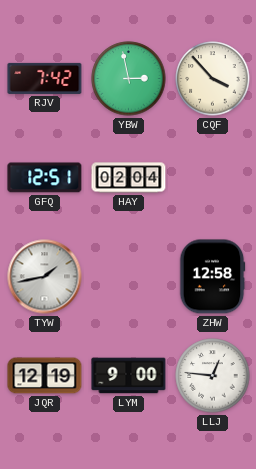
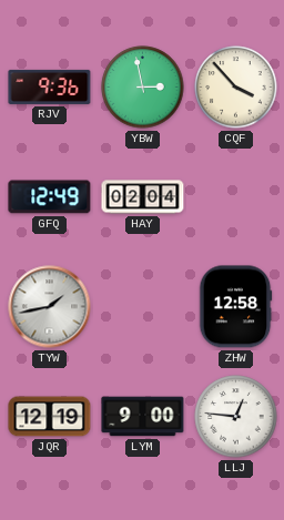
RJV: 7:42 -> 9:36 (50, 86)
GFQ: 12:51 -> 12:49 (50, 197)
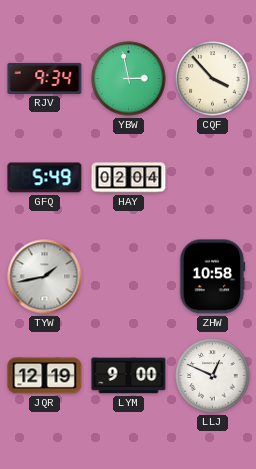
RJV: 9:36 -> 9:34 (45, 78)
GFQ: 12:49 -> 5:49 (45, 178)
ZHW: 12:58 -> 10:58 (212, 277)
LLJ: 12:46 -> 12:49 (213, 376)
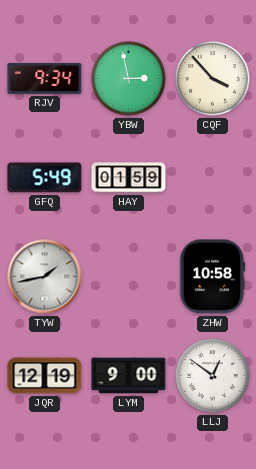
HAY: 02:04 -> 01:59 (129, 178)
LLJ: 12:49 -> 12:51 (213, 376)
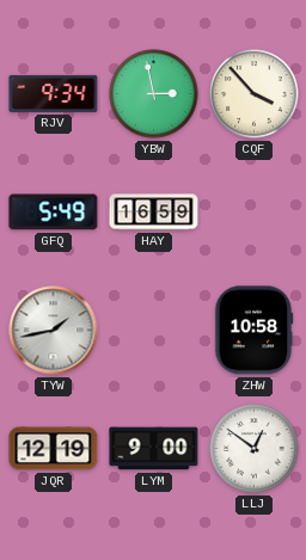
HAY: 01:59 -> 16:59 (154, 213)
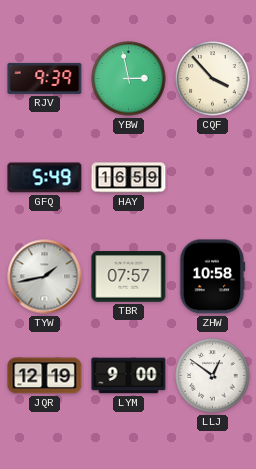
RJV: 9:34 -> 9:39 (45, 78)
TBR: none -> 07:57 (129, 277)
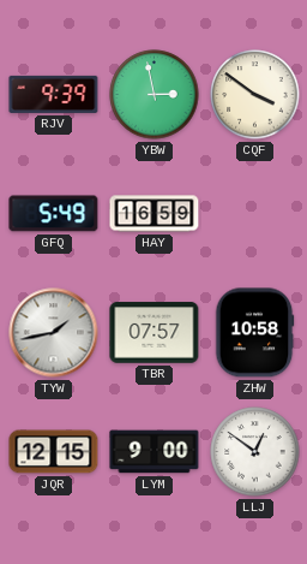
CQF: 3:53 -> 3:51 (255, 95)
JQR: 12:19 -> 12:15 (54, 452)
